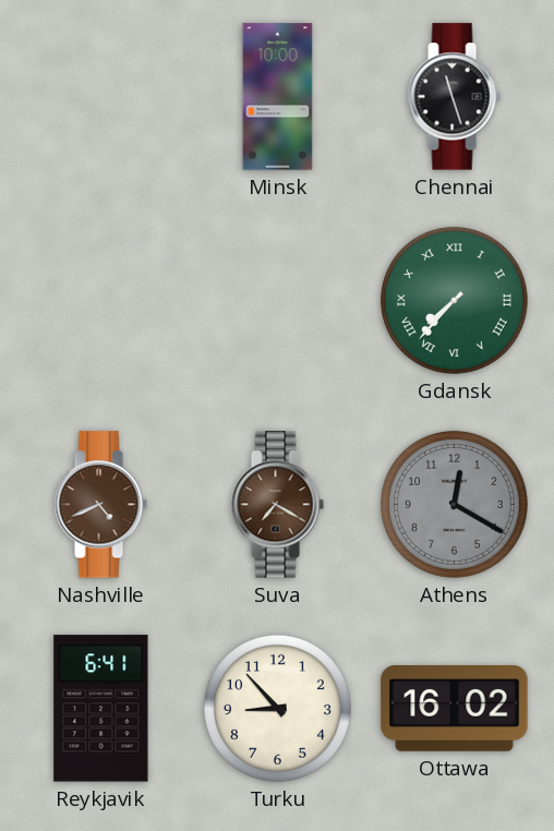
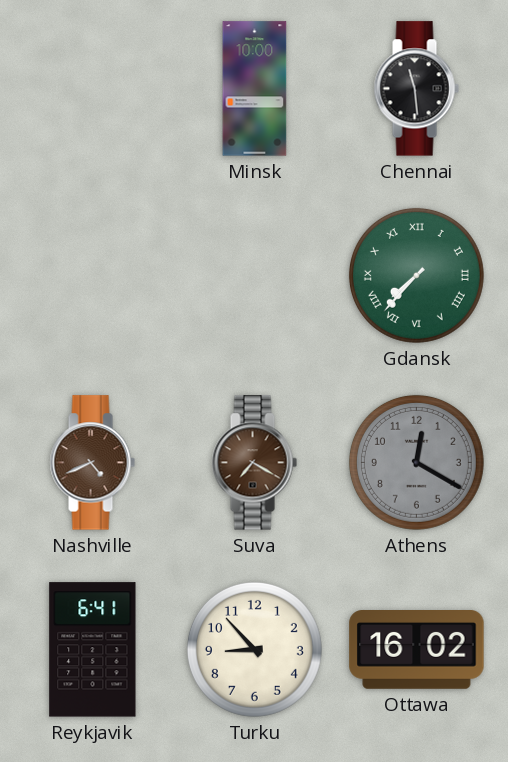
Chennai: 11:27 -> 11:29 (416, 89)
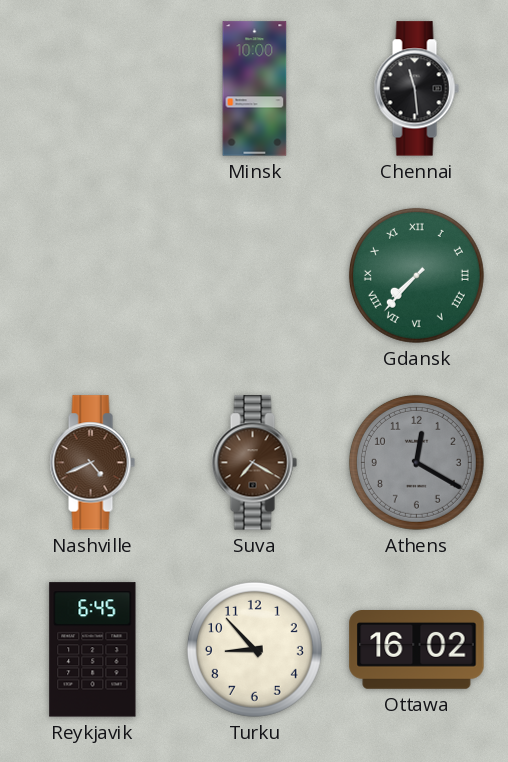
Reykjavik: 6:41 -> 6:45 (93, 650)
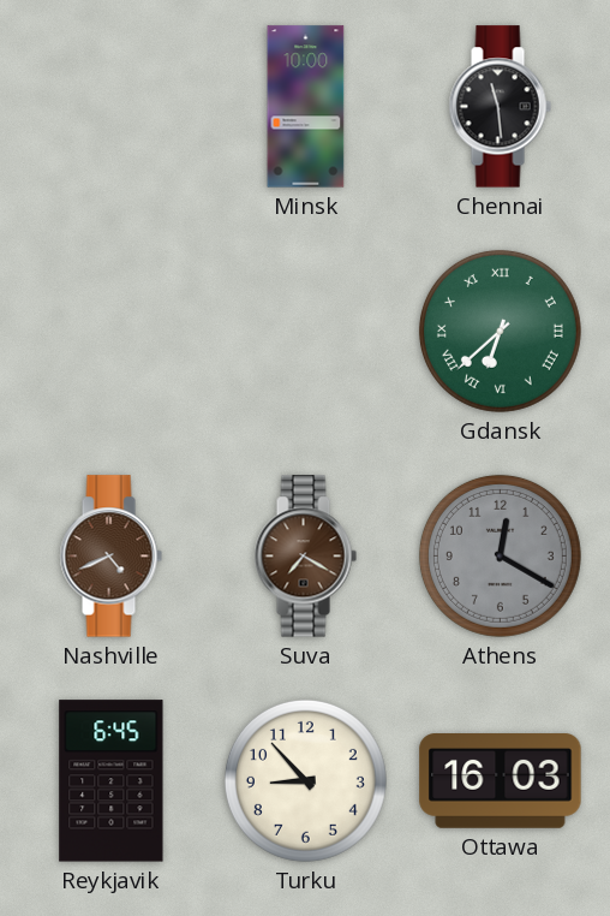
Gdansk: 7:37 -> 6:38 (500, 331)
Ottawa: 16:02 -> 16:03 (501, 781)
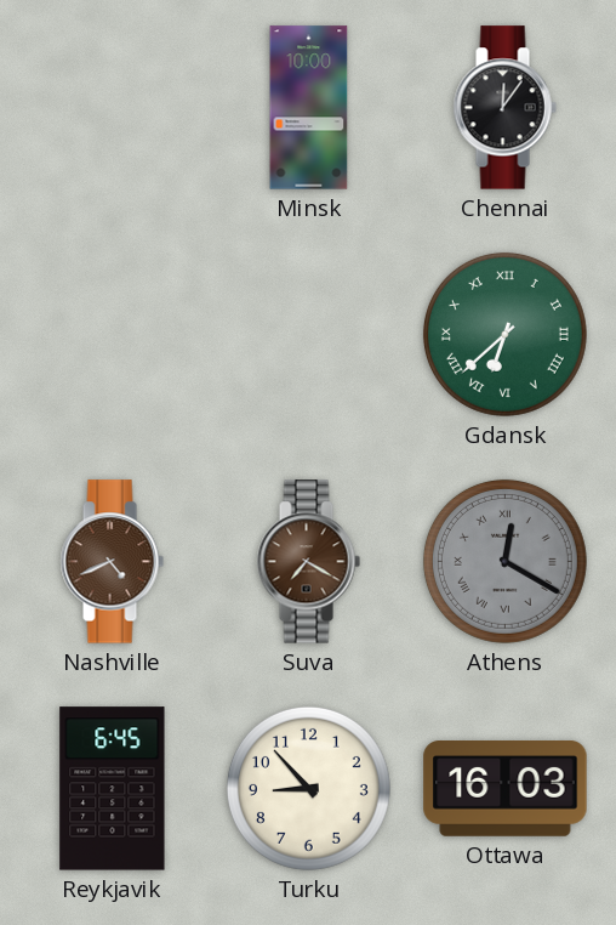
Chennai: 11:29 -> 12:06 (504, 108)
Athens numerals: Arabic -> Roman (504, 561)
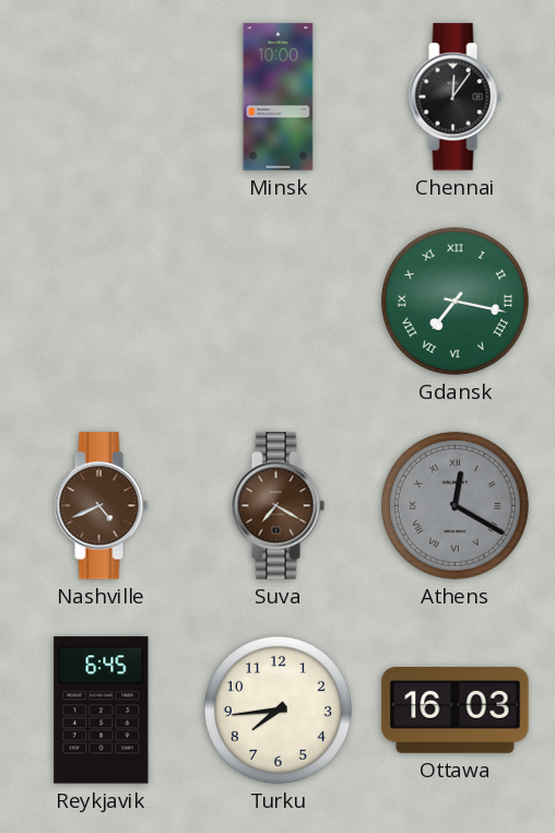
Gdansk: 6:38 -> 7:17 (454, 301)
Turku: 8:53 -> 7:44 (277, 709)
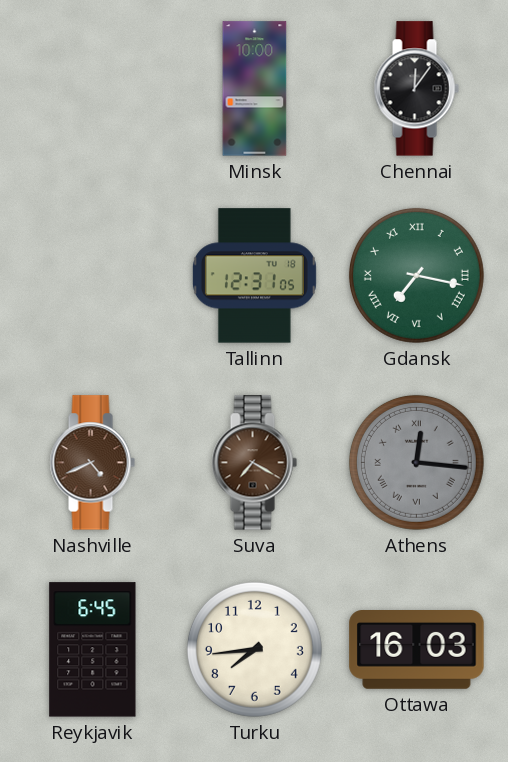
Tallinn: none -> 12:31 (254, 276)
Athens: 12:20 -> 12:16 (416, 462)
